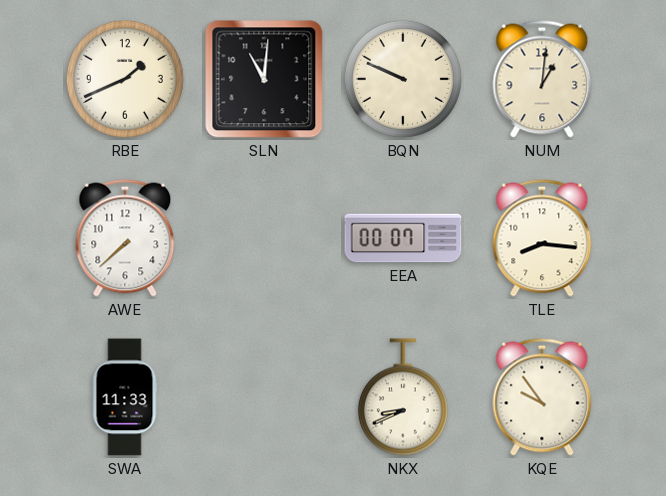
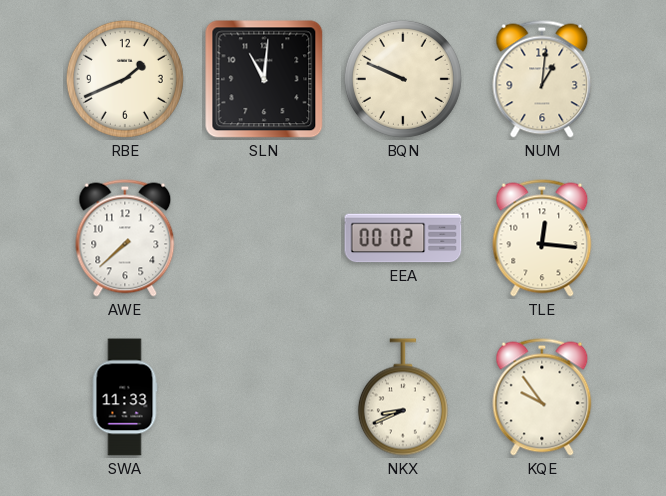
EEA: 00:07 -> 00:02 (403, 238)
TLE: 8:16 -> 12:16 (542, 238)
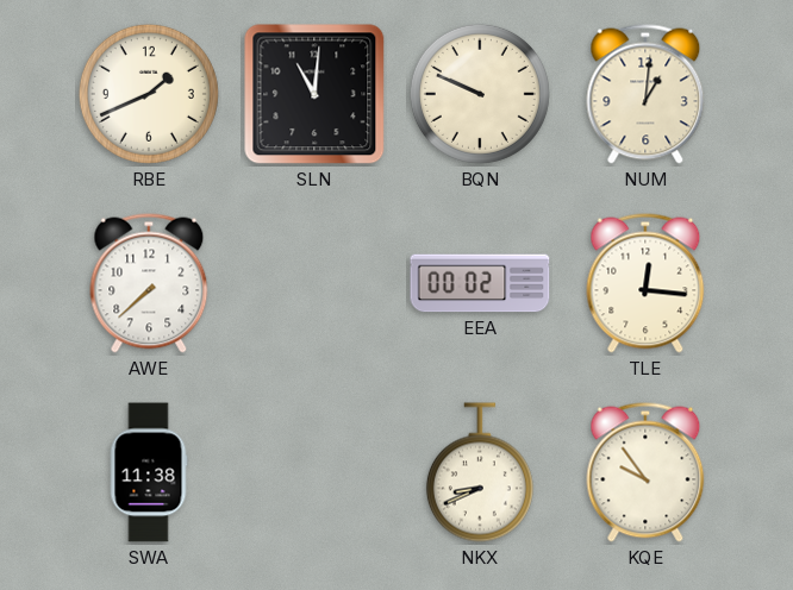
SWA: 11:33 -> 11:38 (149, 472)
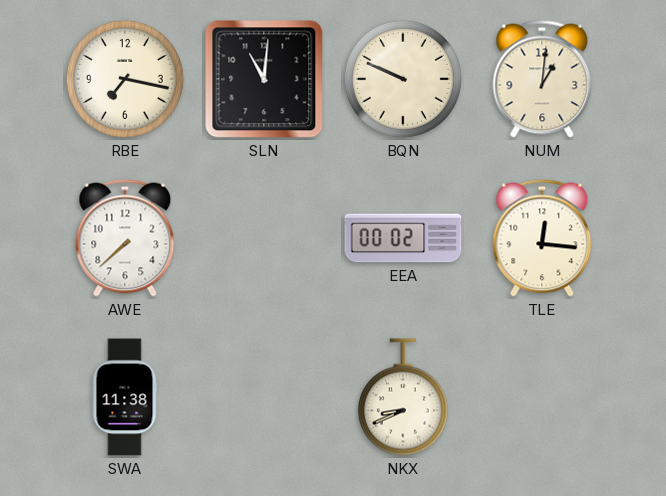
RBE: 1:41 -> 7:17 (125, 79)
KQE: 9:54 -> none (645, 472)
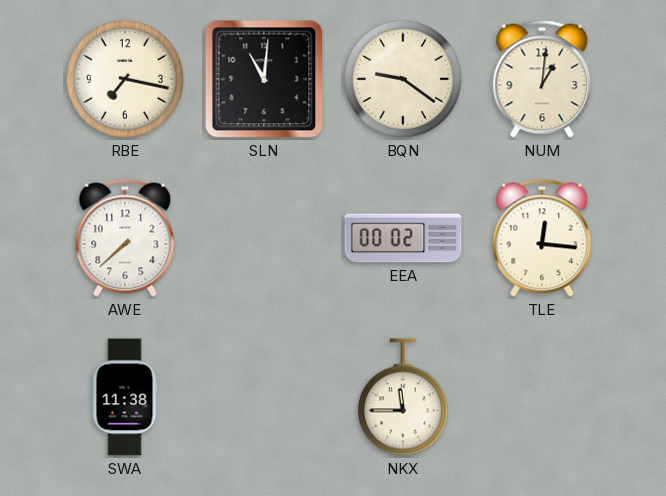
BQN: 9:49 -> 9:21 (403, 79)
NKX: 8:41 -> 11:45 (403, 397)
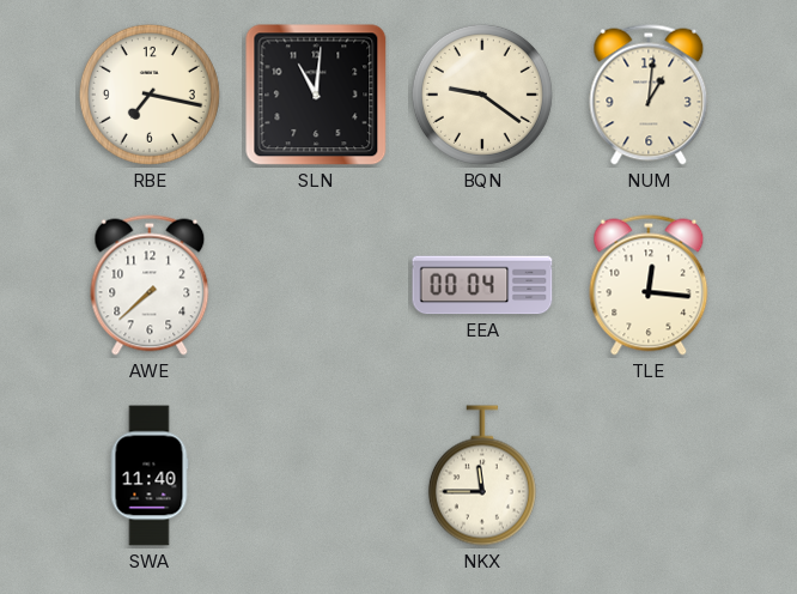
EEA: 00:02 -> 00:04 (482, 285)
SWA: 11:38 -> 11:40 (150, 475)
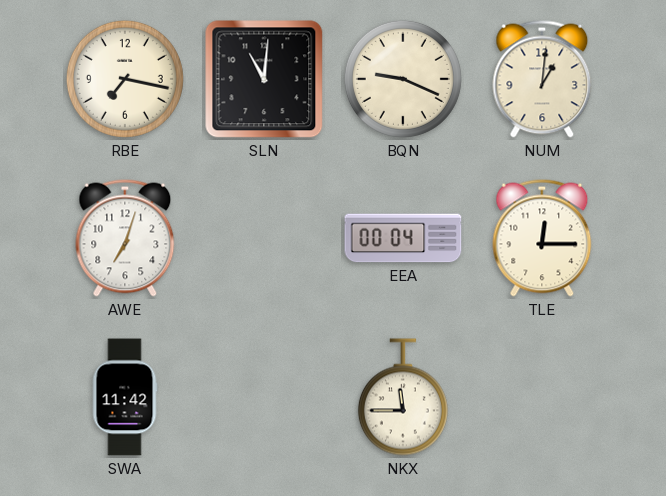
BQN: 9:21 -> 9:19 (403, 79)
AWE: 7:38 -> 7:03 (125, 238)
TLE: 12:16 -> 12:15 (542, 238)
SWA: 11:40 -> 11:42 (125, 397)
